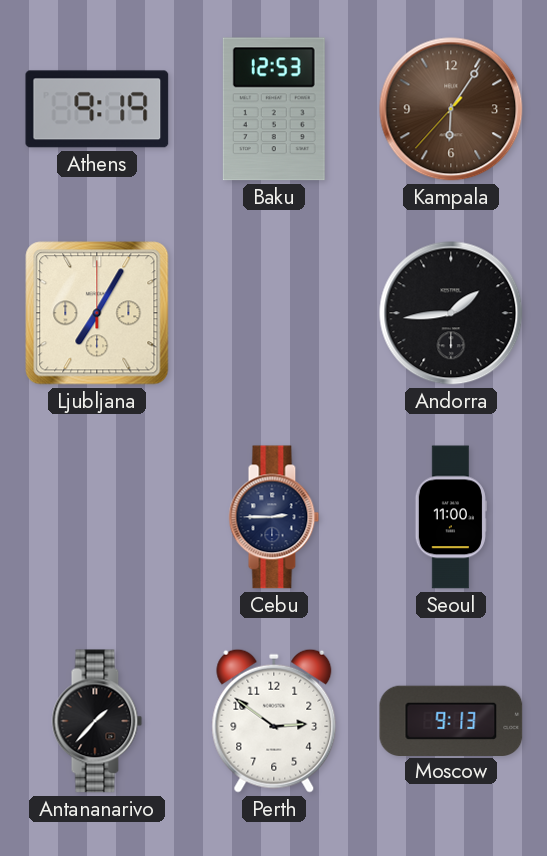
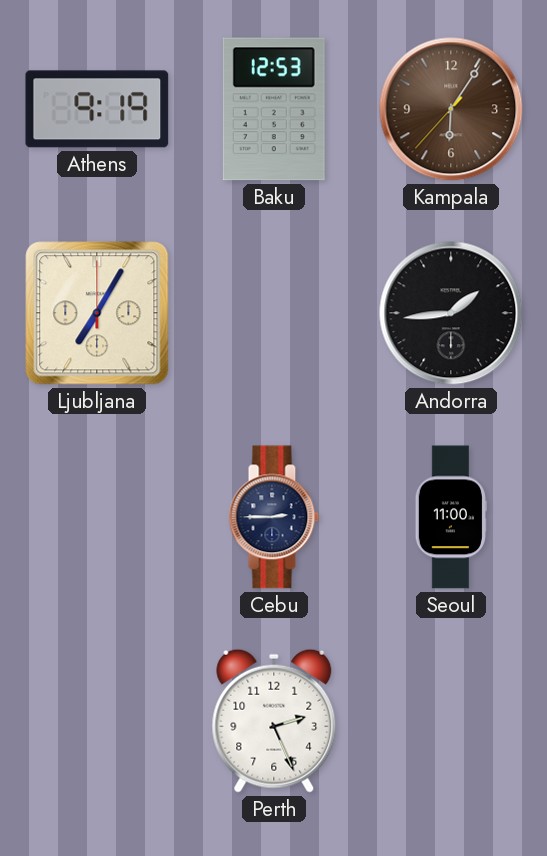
Antananarivo: 1:37 -> none (97, 721)
Perth: 2:51 -> 2:26 (274, 721)
Moscow: 9:13 -> none (451, 720)
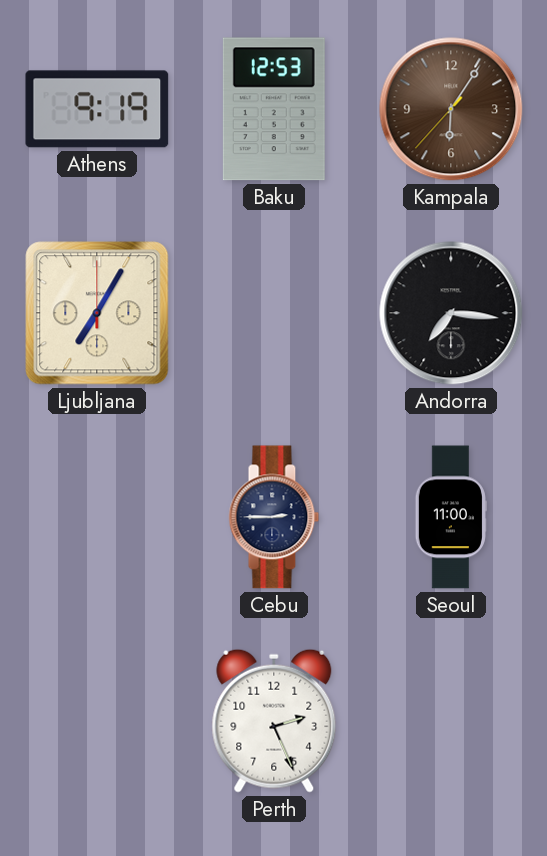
Andorra: 1:44 -> 7:16 (451, 313)
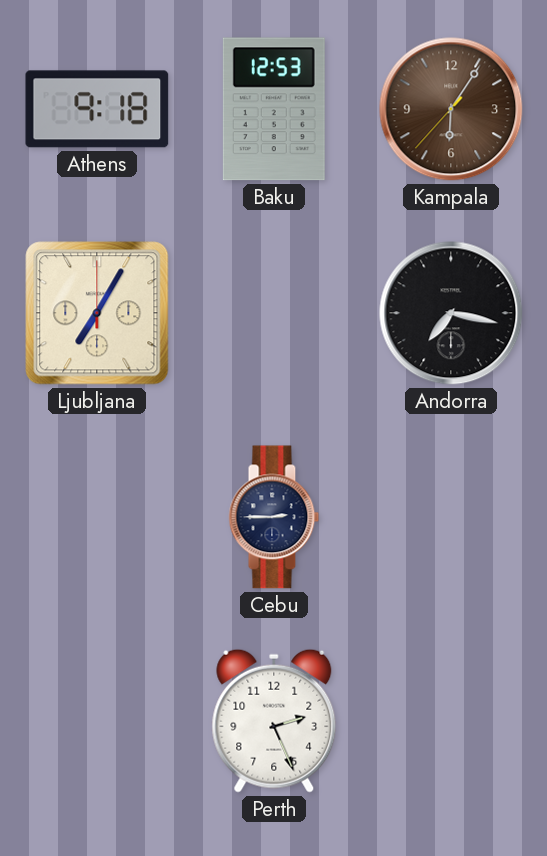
Athens: 9:19 -> 9:18 (97, 109)
Andorra: 7:16 -> 7:17 (451, 313)
Seoul: 11:00 -> none (451, 517)
